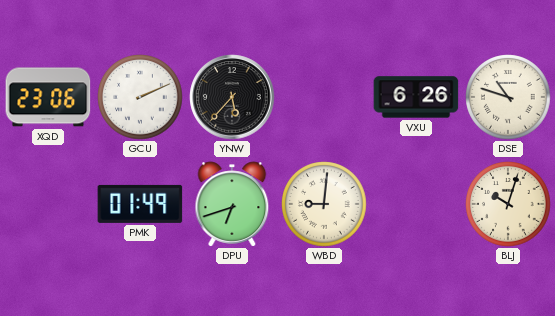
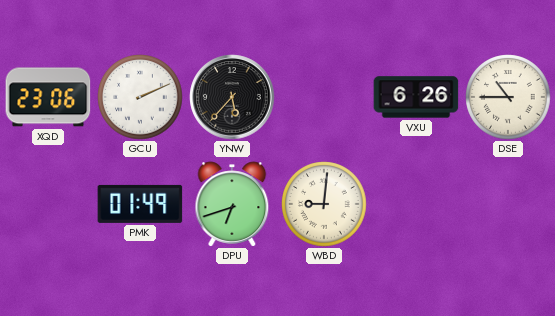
DSE: 10:48 -> 10:45 (508, 97)
BLJ: 10:03 -> none (508, 204)
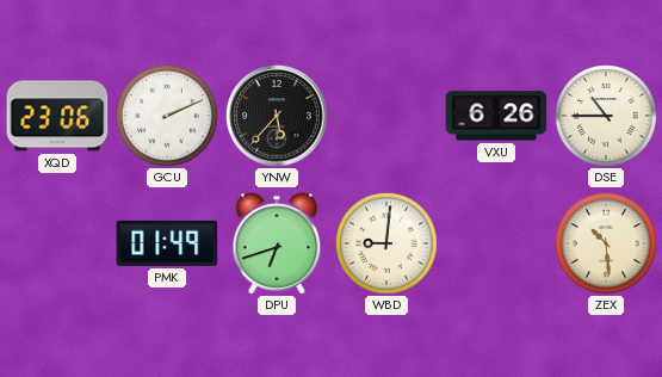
ZEX: none -> 10:29 (606, 243)
